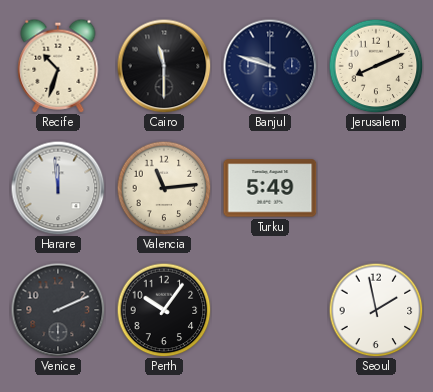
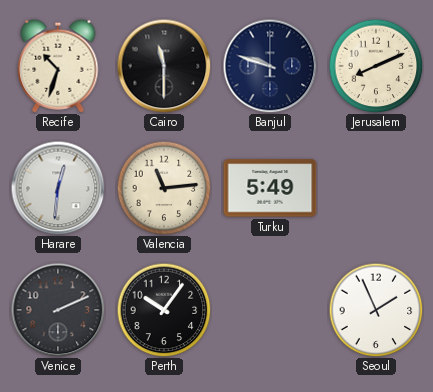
Harare: 11:59 -> 12:31 (58, 188)
Seoul: 1:58 -> 1:56 (376, 310)
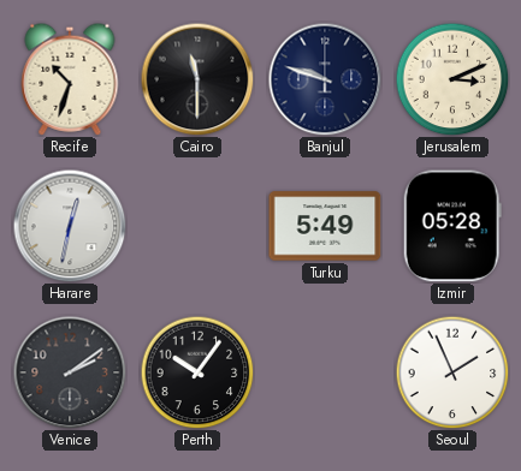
Jerusalem: 8:11 -> 3:11 (452, 79)
Harare: 12:31 -> 12:32 (70, 226)
Valencia: 11:14 -> none (164, 188)
Izmir: none -> 05:28 (452, 226)
Venice: 2:11 -> 2:09 (70, 372)
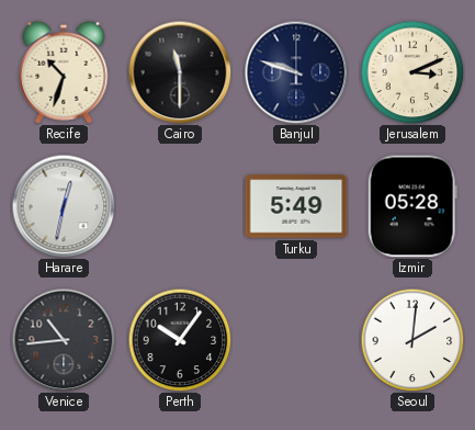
Venice: 2:09 -> 10:44 (64, 340)
Seoul: 1:56 -> 2:01 (412, 340)
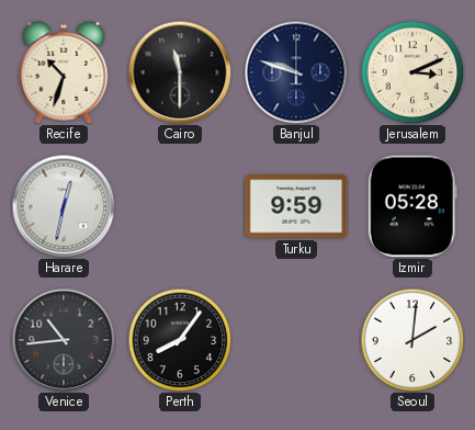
Turku: 5:49 -> 9:59 (296, 206)
Perth: 10:06 -> 8:06 (180, 340)
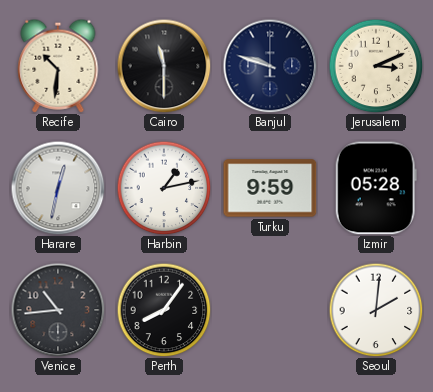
Recife: 10:33 -> 10:31 (58, 66)
Harbin: none -> 1:13 (164, 188)
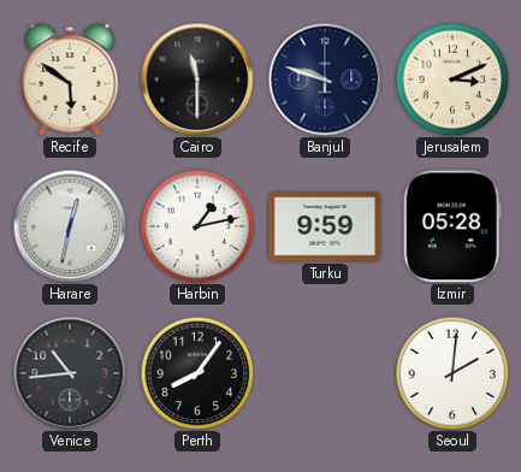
Recife: 10:31 -> 5:51 (70, 79)
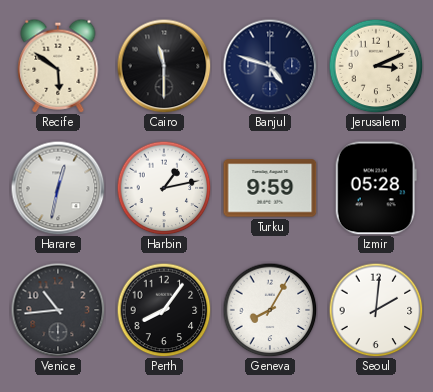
Banjul: 9:48 -> 4:48 (270, 66)
Geneva: none -> 8:05 (270, 310)
